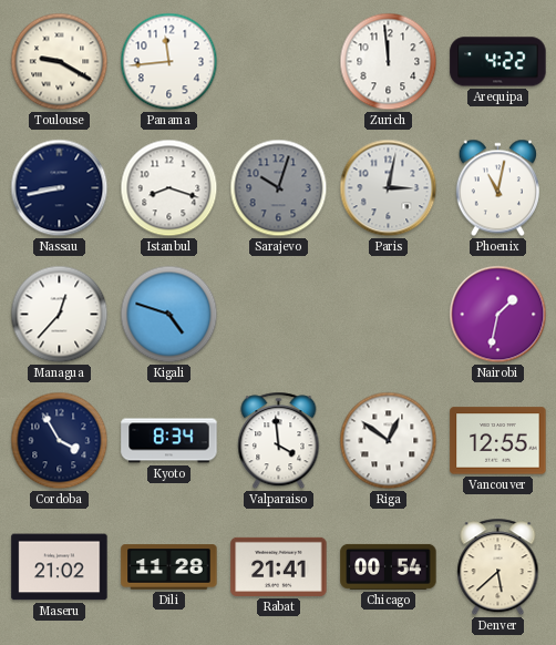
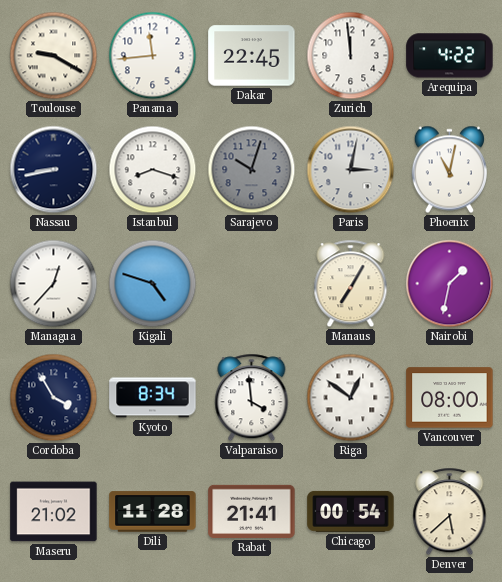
Dakar: none -> 22:45 (252, 56)
Manaus: none -> 7:05 (351, 284)
Vancouver: 12:55 -> 08:00 (450, 398)
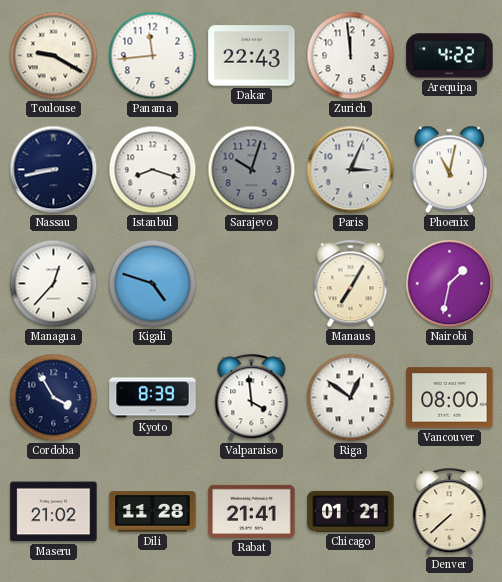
Dakar: 22:45 -> 22:43 (252, 56)
Paris: 3:02 -> 3:04 (351, 170)
Kyoto: 8:34 -> 8:39 (153, 398)
Chicago: 00:54 -> 01:21 (351, 511)
Denver: 5:38 -> 7:38 (450, 512)
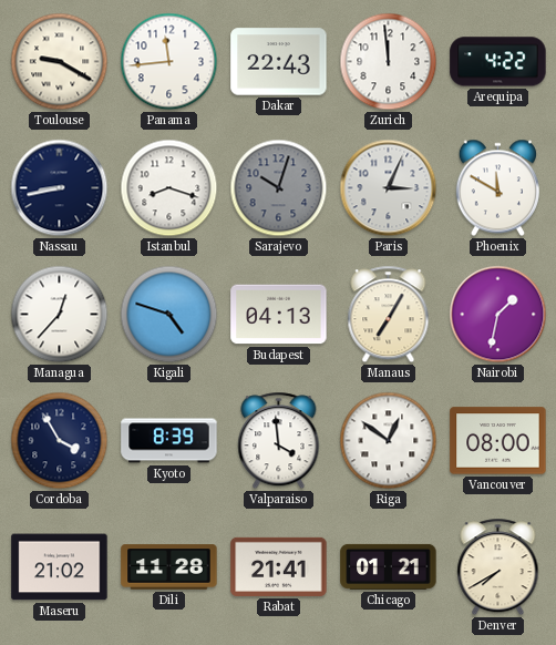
Phoenix: 11:02 -> 11:50 (497, 188)
Budapest: none -> 04:13 (279, 315)
Denver: 7:38 -> 7:40 (498, 567)
